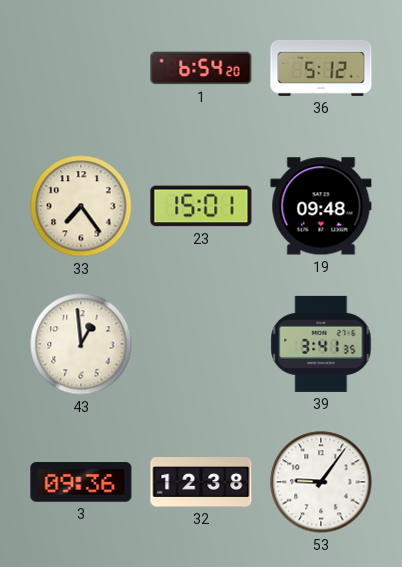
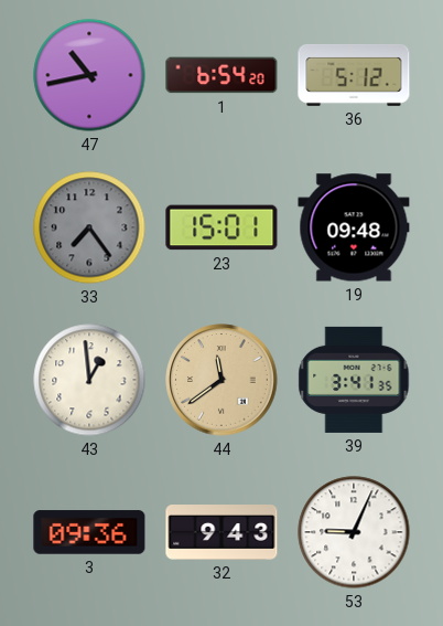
47: none -> 10:43 (89, 75)
33 dial: cream -> grey (89, 227)
44: none -> 11:39 (221, 380)
32: 12:38 -> 9:43 (221, 533)
53: 9:06 -> 9:04 (354, 532)
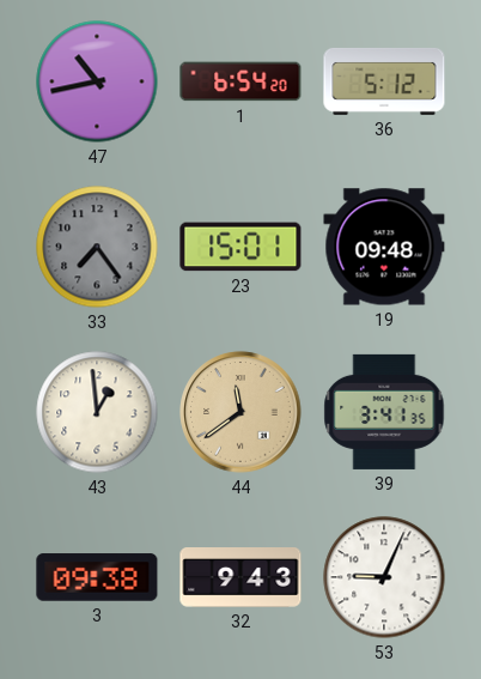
3: 09:36 -> 09:38 (97, 577)
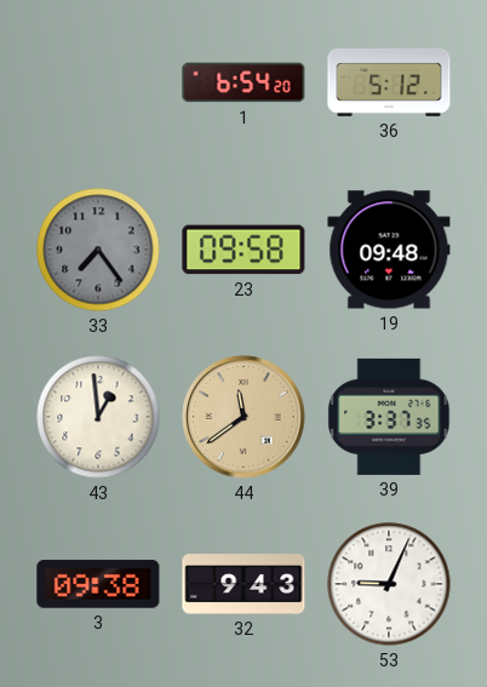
47: 10:43 -> none (97, 81)
23: 15:01 -> 09:58 (243, 250)
39: 3:41 -> 3:37 (389, 417)
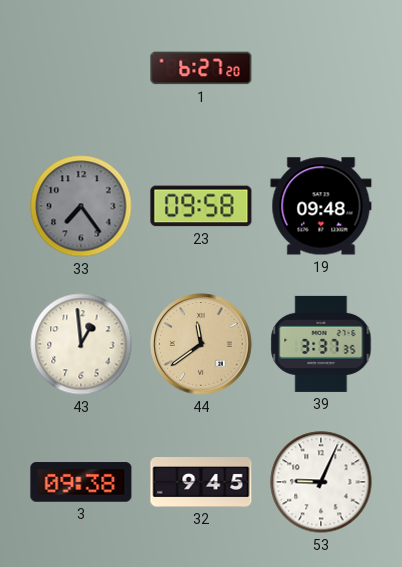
1: 6:54 -> 6:27 (201, 68)
36: 5:12 -> none (389, 82)
32: 9:43 -> 9:45 (201, 483)
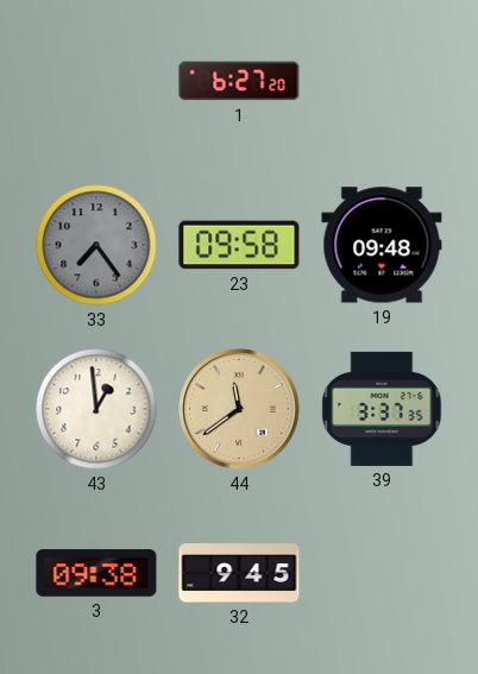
53: 9:04 -> none (321, 482)
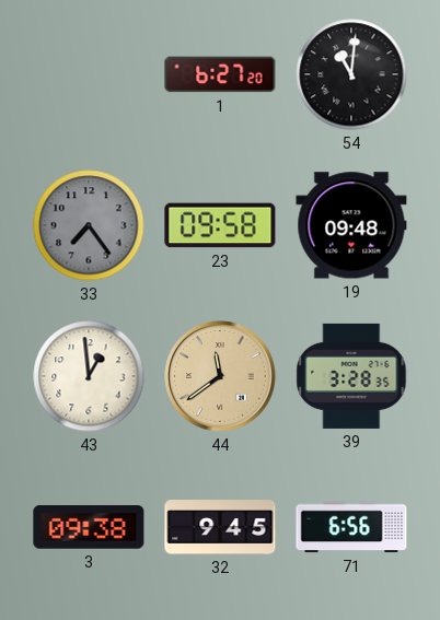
54: none -> 11:01 (351, 74)
39: 3:37 -> 3:28 (351, 376)
71: none -> 6:56 (351, 527)
